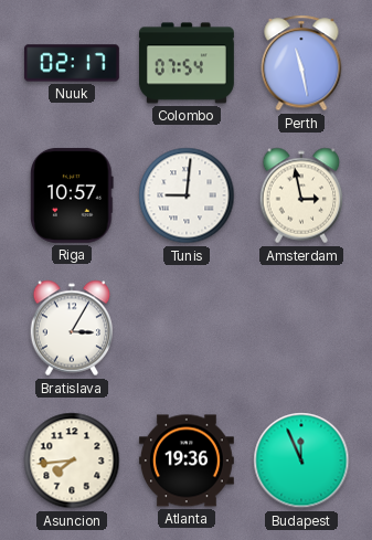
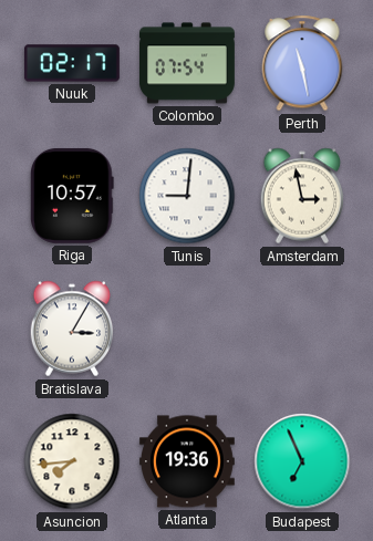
Budapest: 11:56 -> 6:56 (302, 461)
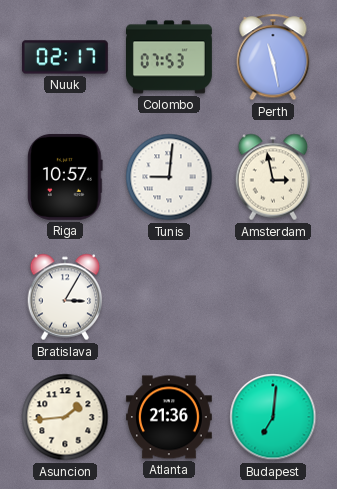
Colombo: 07:54 -> 07:53 (170, 57)
Asuncion: 7:44 -> 1:44 (65, 417)
Atlanta: 19:36 -> 21:36 (169, 417)
Budapest: 6:56 -> 7:01 (273, 417)
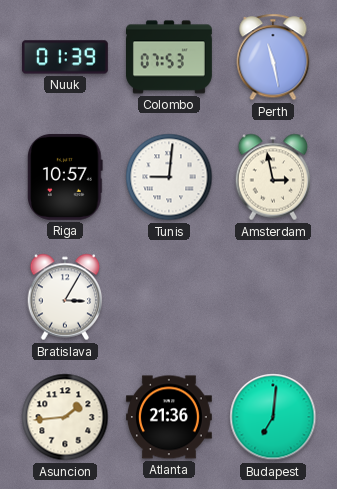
Nuuk: 02:17 -> 01:39 (65, 57)
